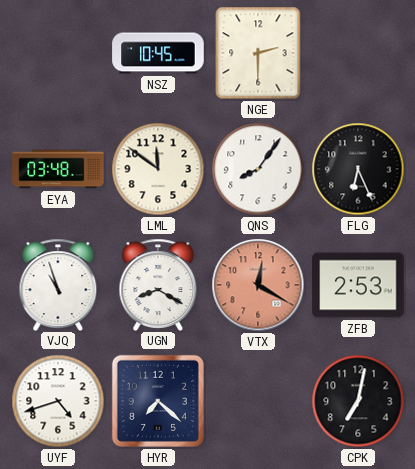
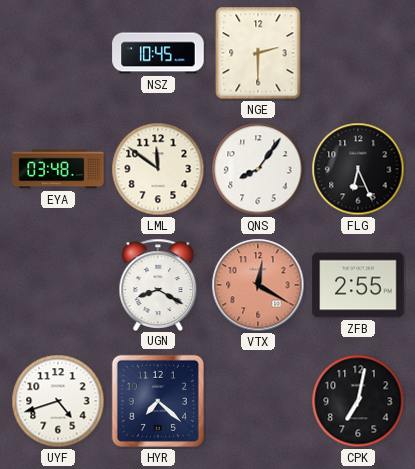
VJQ: 10:57 -> none (58, 284)
ZFB: 2:53 -> 2:55 (358, 285)
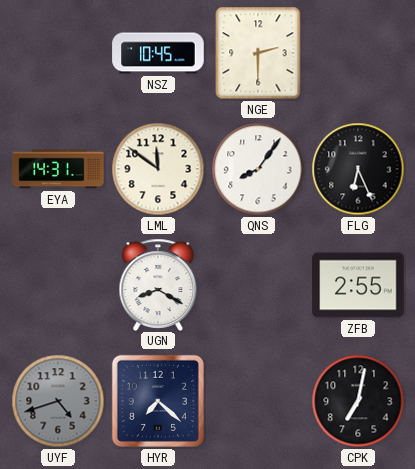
EYA: 03:48 -> 14:31 (58, 169)
VTX: 12:20 -> none (258, 285)
UYF dial: white -> grey (58, 401)
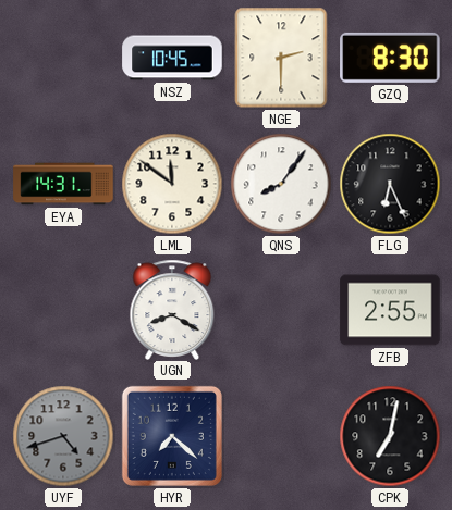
GZQ: none -> 8:30 (390, 58)
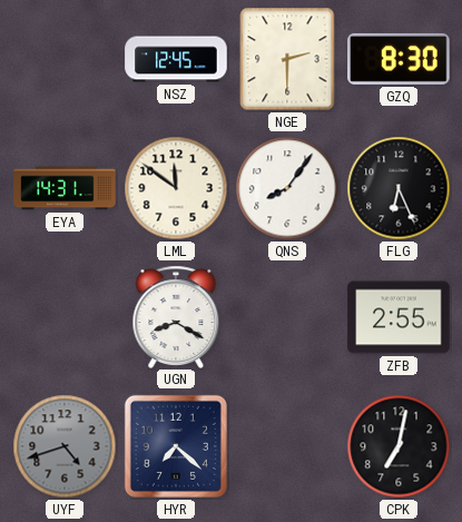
NSZ: 10:45 -> 12:45 (176, 59)
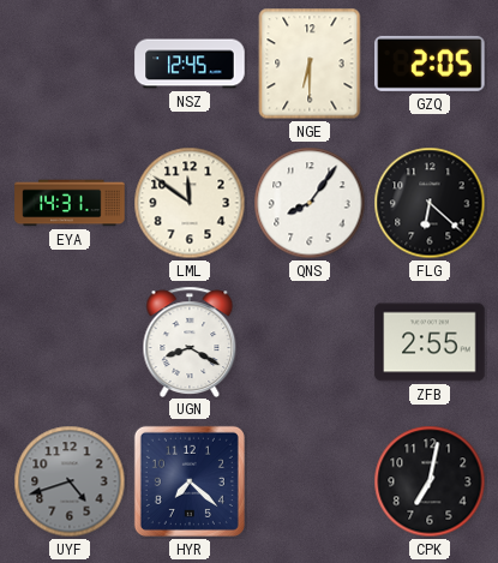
NGE: 2:30 -> 6:30 (310, 64)
GZQ: 8:30 -> 2:05 (430, 64)
FLG: 6:26 -> 6:22 (430, 203)
